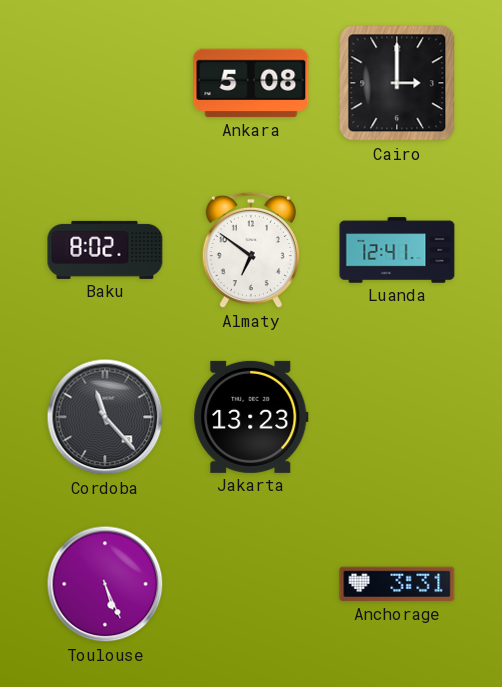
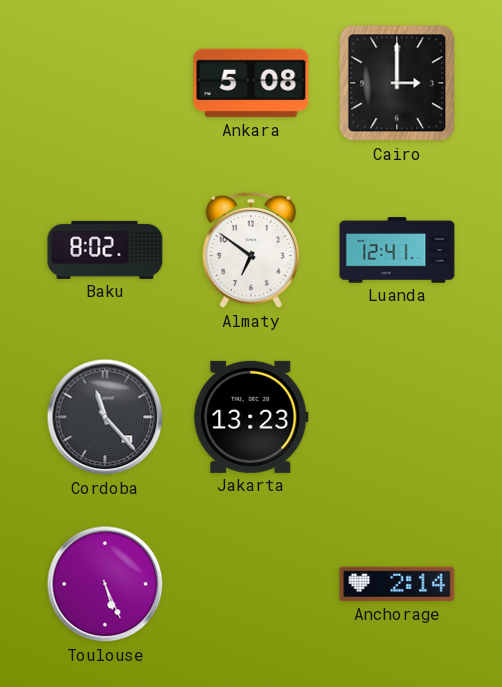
Anchorage: 3:31 -> 2:14 (397, 584)
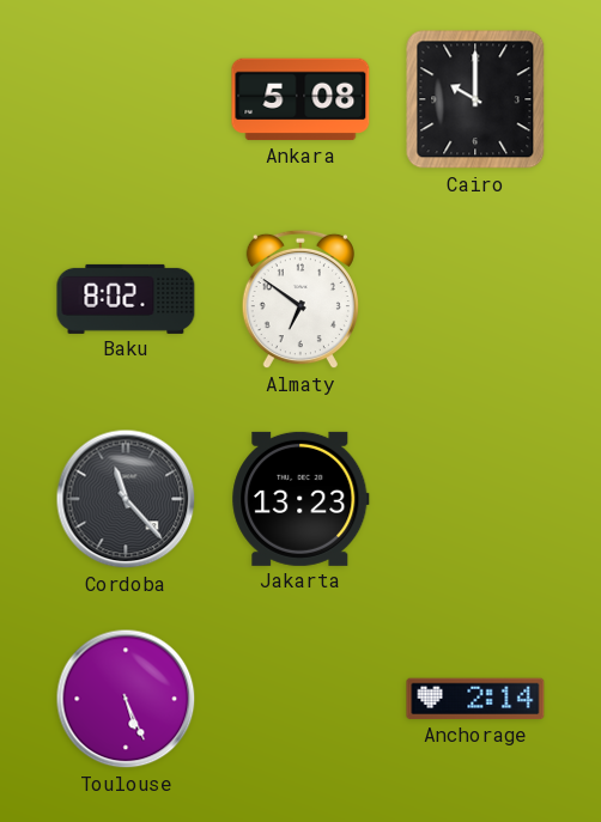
Cairo: 3:00 -> 10:00 (475, 99)
Luanda: 12:41 -> none (397, 250)
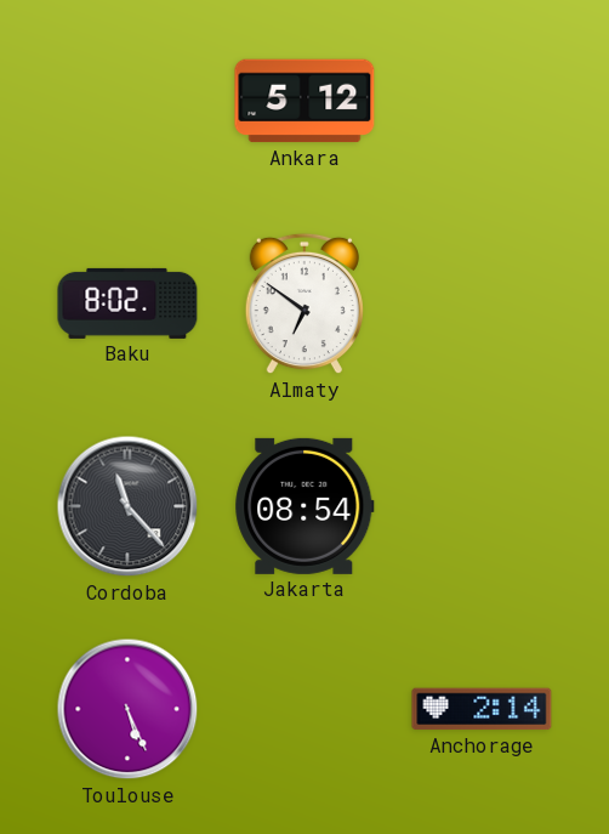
Ankara: 5:08 -> 5:12 (304, 101)
Cairo: 10:00 -> none (475, 99)
Jakarta: 13:23 -> 08:54 (304, 506)
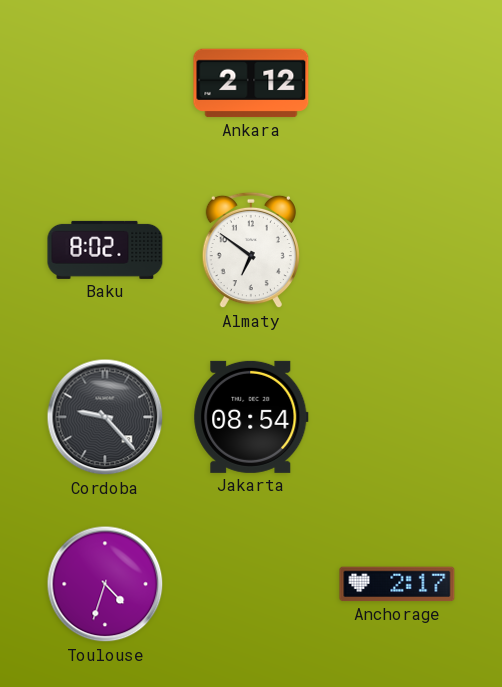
Ankara: 5:12 -> 2:12 (251, 83)
Cordoba: 11:23 -> 9:23 (105, 417)
Toulouse: 5:26 -> 4:33 (105, 584)
Anchorage: 2:14 -> 2:17 (397, 584)
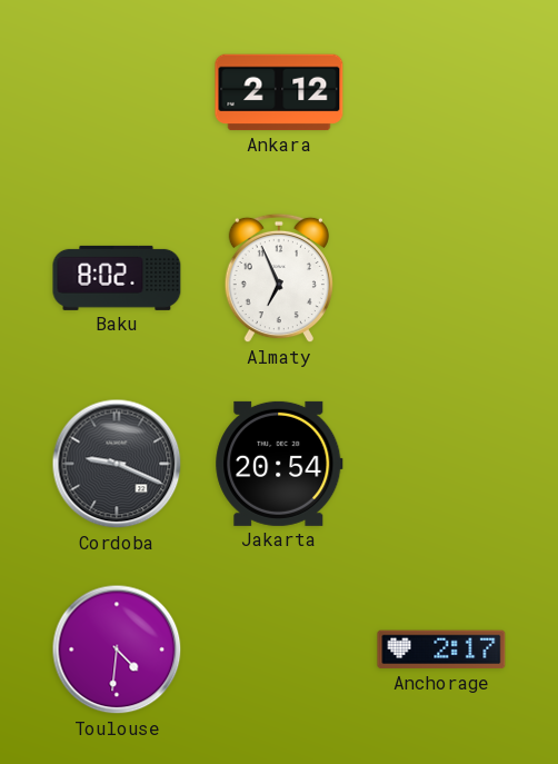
Almaty: 6:51 -> 6:56 (279, 278)
Cordoba: 9:23 -> 9:19 (117, 464)
Jakarta: 08:54 -> 20:54 (279, 464)
Toulouse: 4:33 -> 4:31 (117, 649)
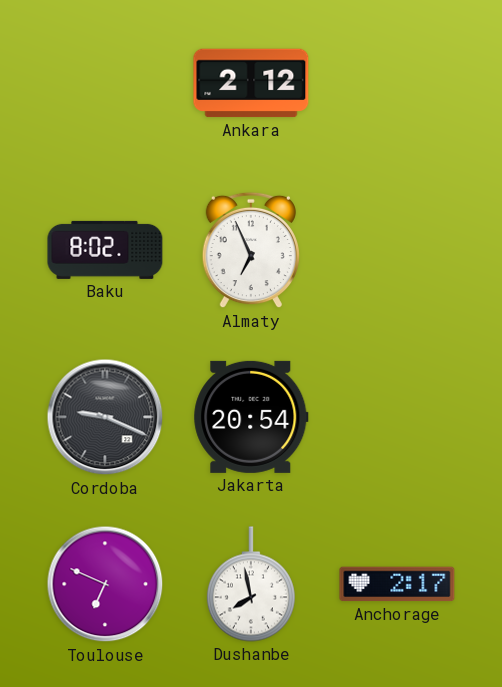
Toulouse: 4:31 -> 6:49 (105, 584)
Dushanbe: none -> 7:58 (251, 584)
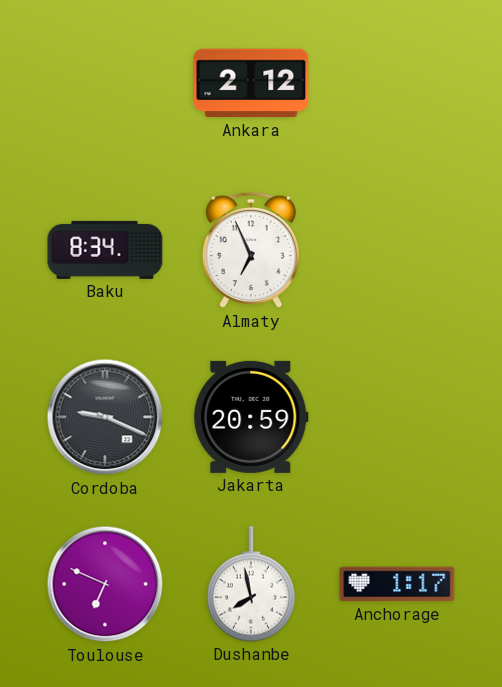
Baku: 8:02 -> 8:34 (105, 250)
Jakarta: 20:54 -> 20:59 (251, 417)
Anchorage: 2:17 -> 1:17 (397, 584)
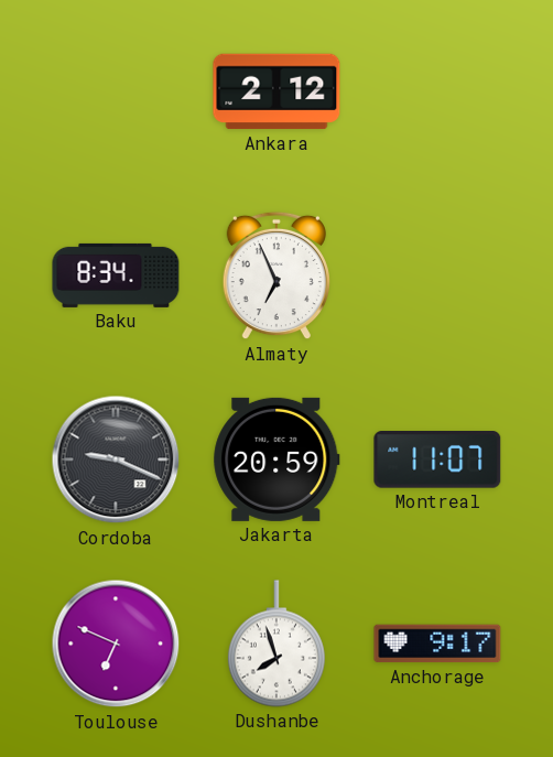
Montreal: none -> 11:07 (437, 459)
Dushanbe: 7:58 -> 7:57 (276, 644)
Anchorage: 1:17 -> 9:17 (437, 644)
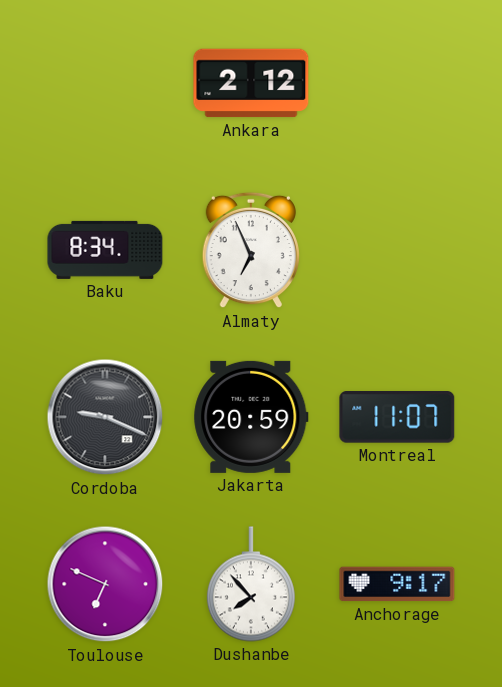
Dushanbe: 7:57 -> 7:53 (251, 584)
